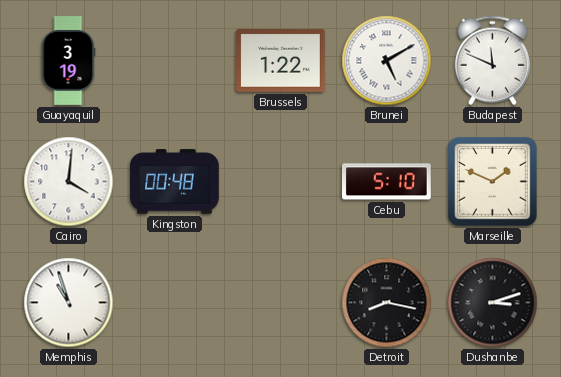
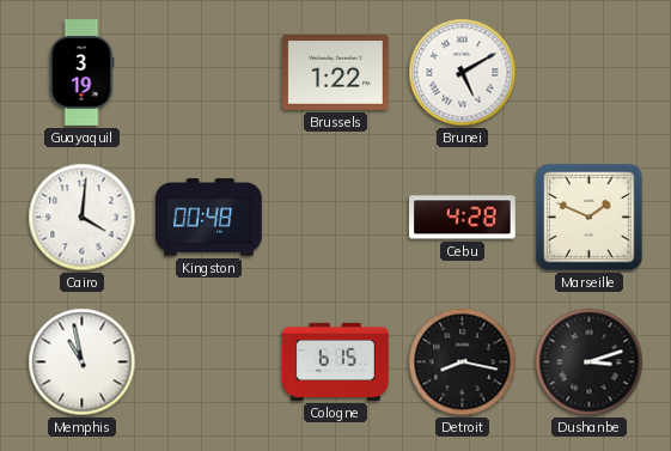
Budapest: 11:49 -> none (492, 61)
Cebu: 5:10 -> 4:28 (463, 218)
Memphis: 10:57 -> 10:58 (83, 362)
Cologne: none -> 6:15 (336, 361)
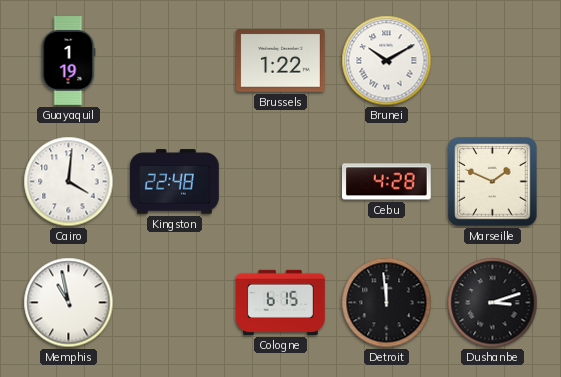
Guayaquil: 3:19 -> 1:19 (68, 61)
Brunei: 5:10 -> 10:10 (387, 61)
Kingston: 00:48 -> 22:48 (175, 182)
Detroit: 8:17 -> 11:59 (387, 303)
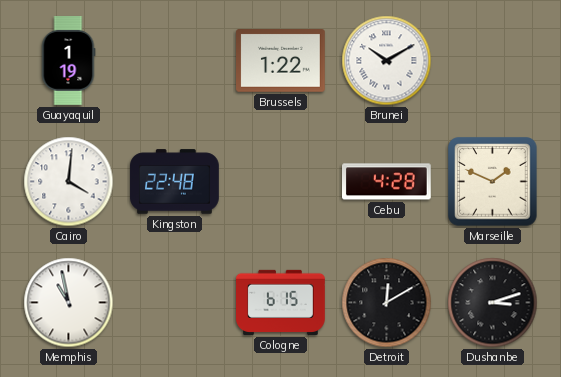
Detroit: 11:59 -> 12:10 (387, 303)
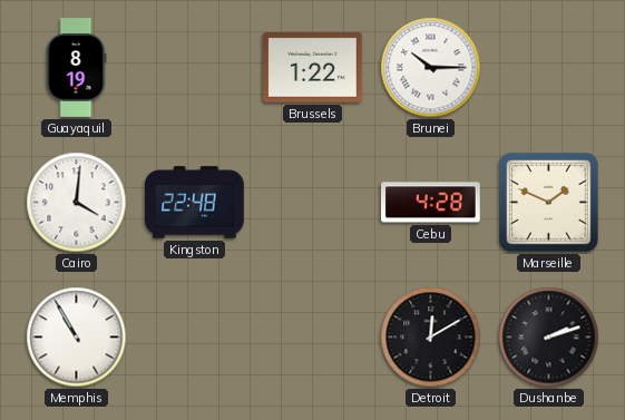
Guayaquil: 1:19 -> 8:19 (76, 68)
Brunei: 10:10 -> 10:15 (431, 68)
Memphis: 10:58 -> 10:55 (77, 338)
Cologne: 6:15 -> none (281, 302)
Dushanbe: 3:12 -> 2:12 (549, 338)
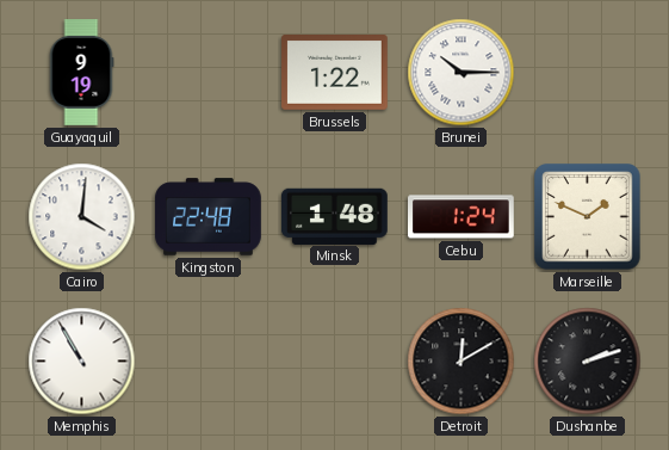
Guayaquil: 8:19 -> 9:19 (81, 73)
Minsk: none -> 1:48 (334, 216)
Cebu: 4:28 -> 1:24 (462, 217)
